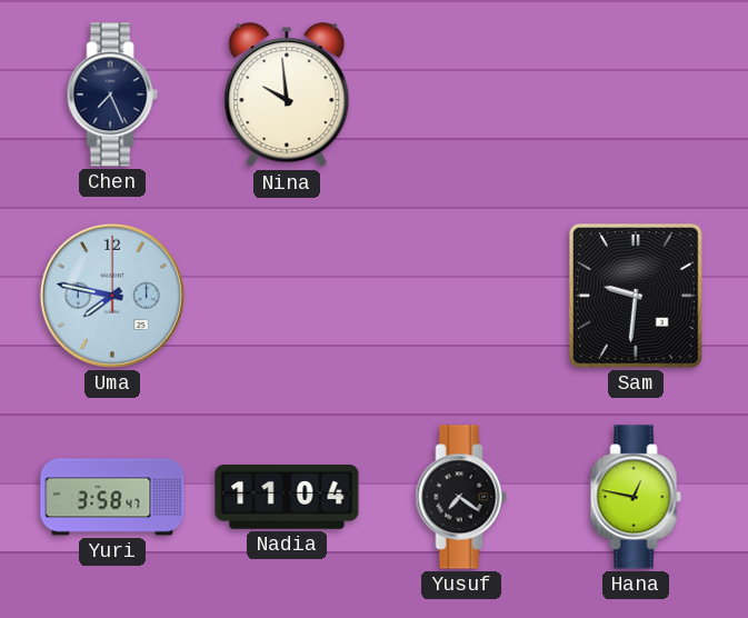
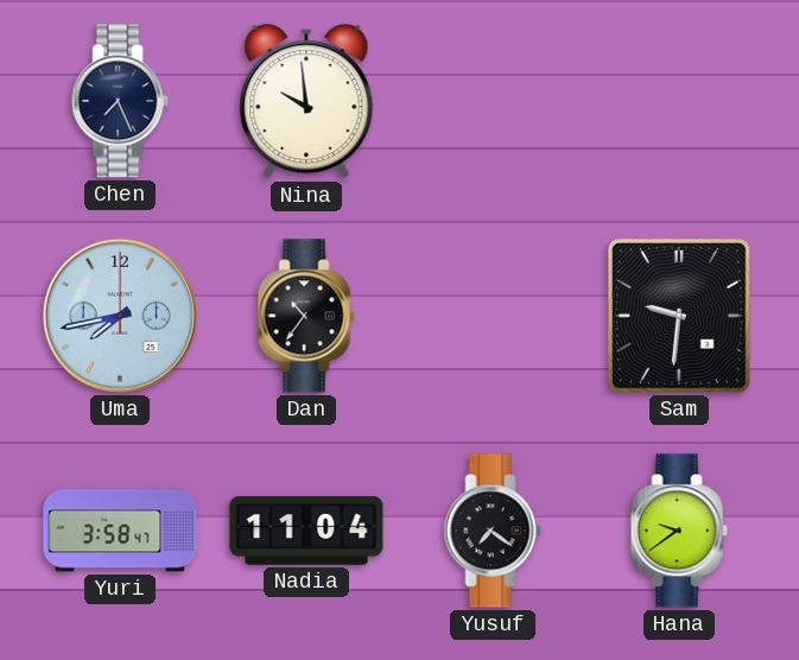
Uma: 7:47 -> 7:43 (120, 316)
Dan: none -> 10:36 (306, 316)
Hana: 12:47 -> 9:39 (679, 531)
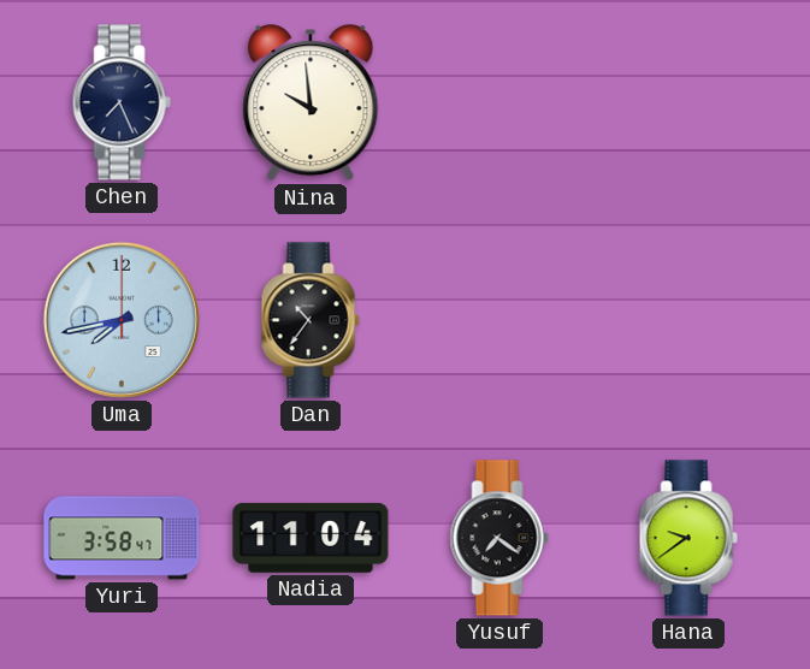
Sam: 9:31 -> none (679, 317)
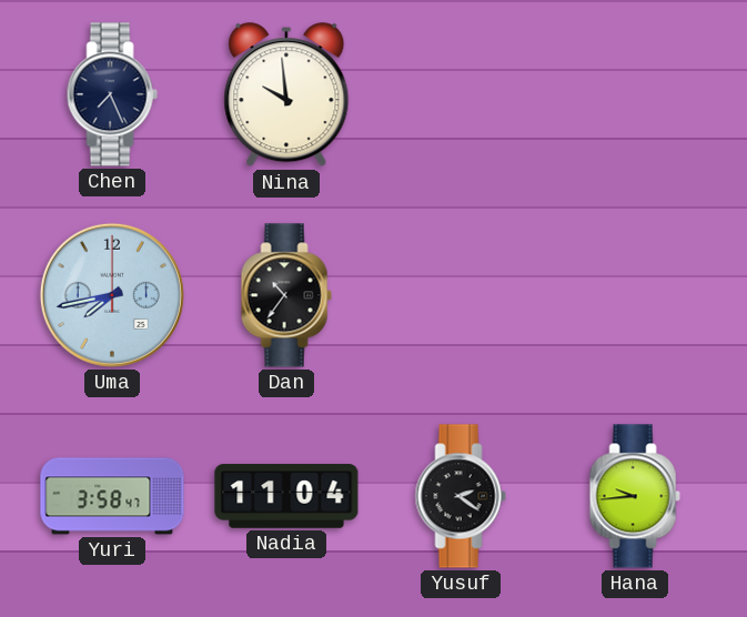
Yusuf: 7:21 -> 2:21 (461, 496)
Hana: 9:39 -> 9:44 (635, 496)
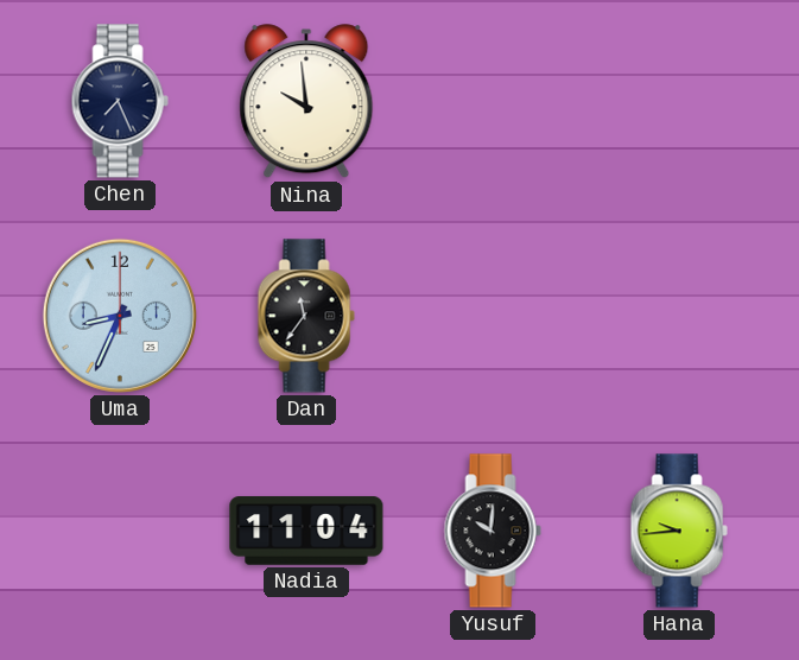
Uma: 7:43 -> 8:34 (120, 316)
Dan: 10:36 -> 11:36 (306, 316)
Yuri: 3:58 -> none (112, 496)
Yusuf: 2:21 -> 10:01 (493, 531)
